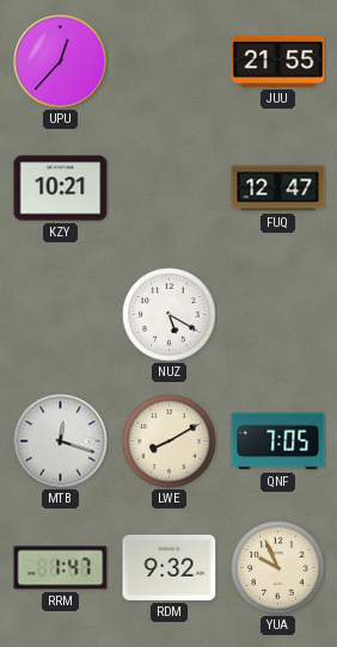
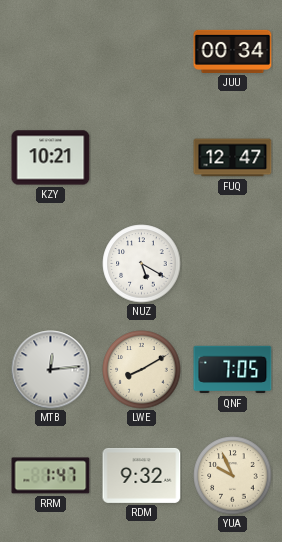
UPU: 12:37 -> none (61, 62)
JUU: 21:55 -> 00:34 (233, 51)
MTB: 12:18 -> 12:14 (51, 370)
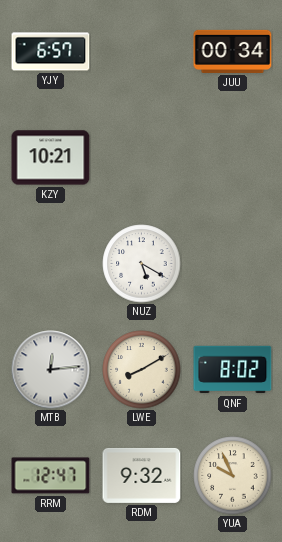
YJY: none -> 6:57 (51, 52)
FUQ: 12:47 -> none (233, 158)
QNF: 7:05 -> 8:02 (233, 370)
RRM: 1:47 -> 12:47 (51, 476)
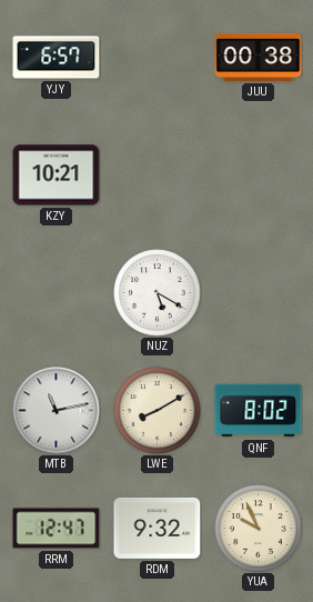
JUU: 00:34 -> 00:38 (259, 57)
MTB: 12:14 -> 11:13 (57, 411)
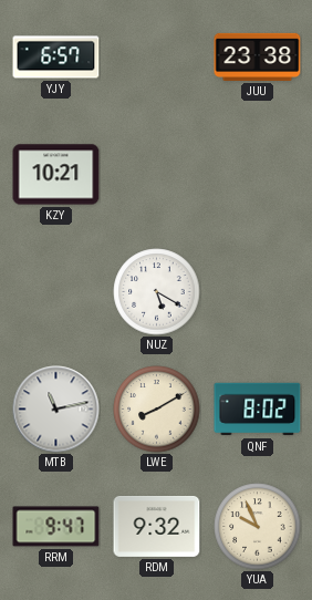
JUU: 00:38 -> 23:38 (258, 56)
RRM: 12:47 -> 9:47 (56, 527)
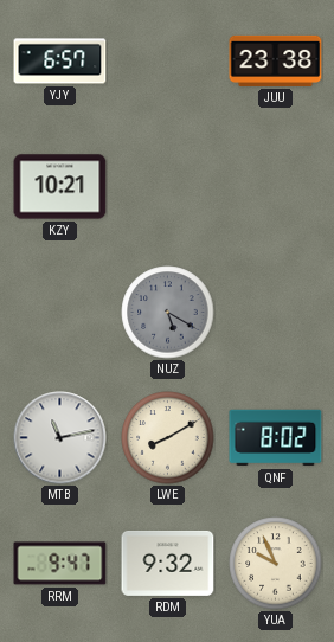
NUZ dial: white -> grey (168, 313)
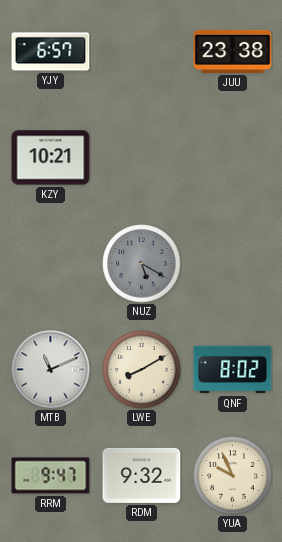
MTB: 11:13 -> 11:11 (51, 370)
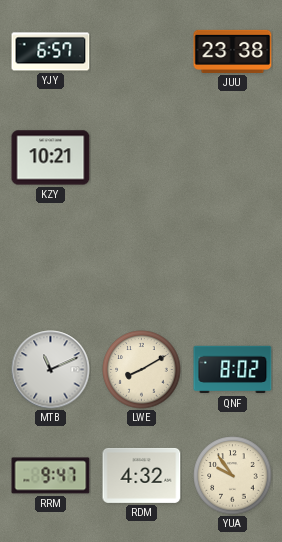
NUZ: 5:20 -> none (142, 264)
RDM: 9:32 -> 4:32 (142, 475)
YUA: 9:56 -> 9:54 (233, 476)
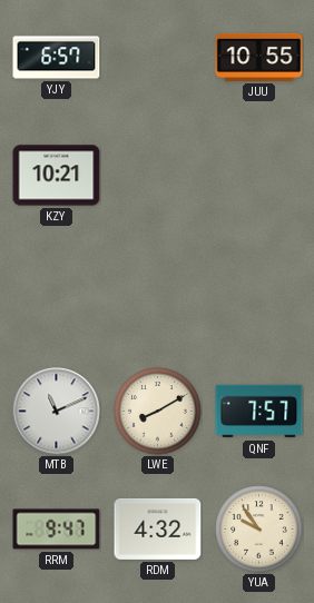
JUU: 23:38 -> 10:55 (259, 57)
QNF: 8:02 -> 7:57 (259, 412)
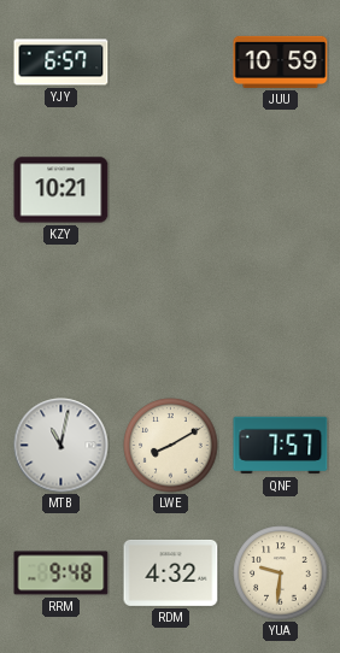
JUU: 10:55 -> 10:59 (281, 61)
MTB: 11:11 -> 11:02 (61, 446)
RRM: 9:47 -> 9:48 (61, 573)
YUA: 9:54 -> 9:31 (281, 573)
